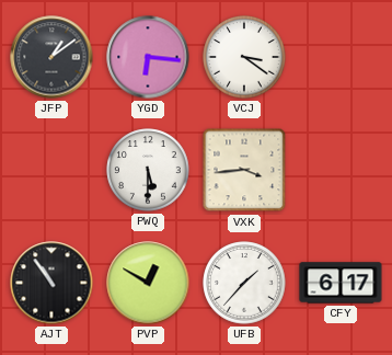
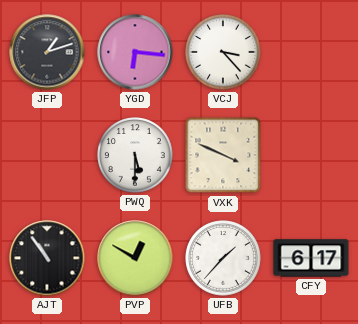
JFP: 1:09 -> 1:12 (47, 52)
VCJ: 3:21 -> 3:23 (223, 52)
VXK: 3:44 -> 3:49 (223, 155)
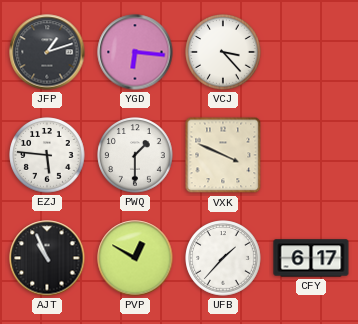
EZJ: none -> 5:46 (47, 155)
PWQ: 5:30 -> 1:30 (135, 155)
AJT: 10:54 -> 10:56 (47, 258)
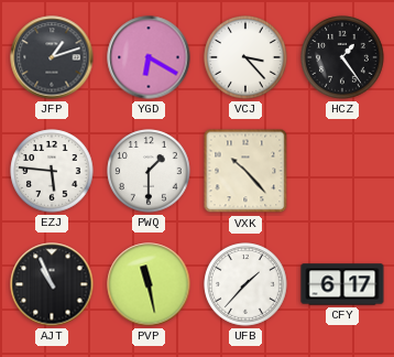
YGD: 6:16 -> 6:20 (149, 57)
HCZ: none -> 1:24 (342, 57)
VXK: 3:49 -> 10:23 (245, 171)
PVP: 12:50 -> 11:28 (149, 284)
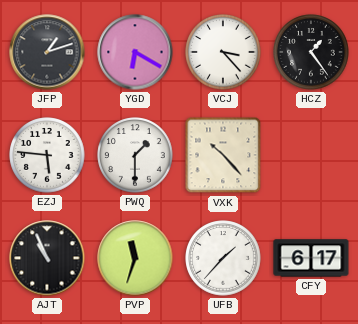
PVP: 11:28 -> 11:33 (135, 258)
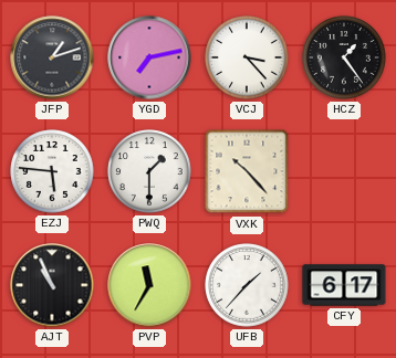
YGD: 6:20 -> 7:13 (149, 57)
PVP: 11:33 -> 11:35 (149, 285)
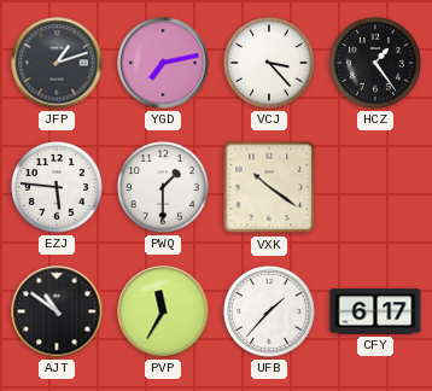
VXK: 10:23 -> 10:21 (269, 187)
AJT: 10:56 -> 10:51 (57, 311)
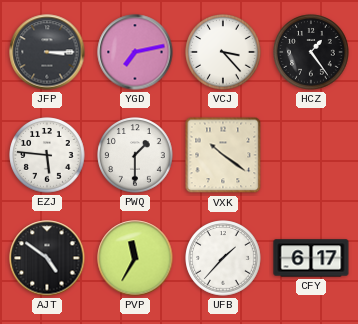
JFP: 1:12 -> 3:15 (47, 52)
AJT: 10:51 -> 4:51 (47, 258)
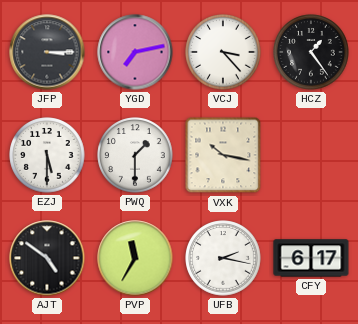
EZJ: 5:46 -> 5:30 (47, 155)
VXK: 10:21 -> 10:17 (223, 155)
UFB: 1:37 -> 2:17 (223, 258)
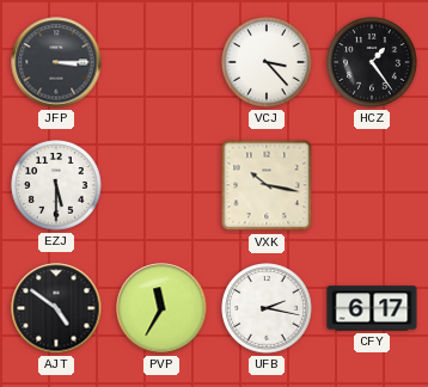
YGD: 7:13 -> none (135, 52)
PWQ: 1:30 -> none (135, 155)
